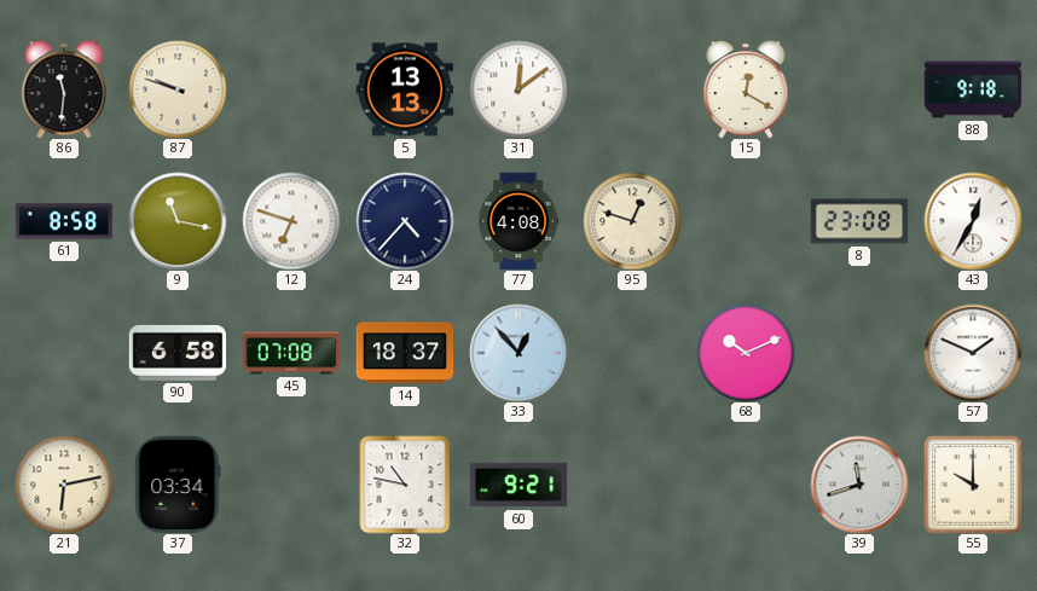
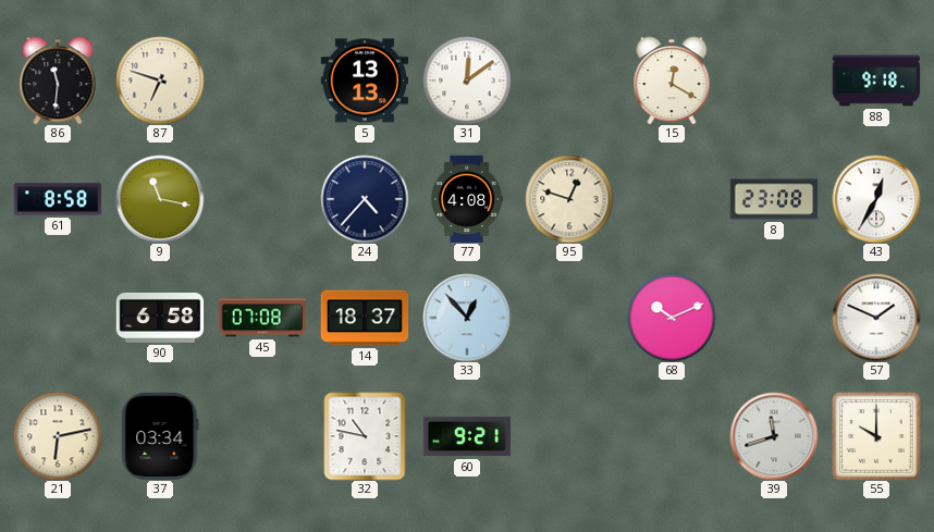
87: 9:48 -> 6:48 (160, 81)
12: 6:48 -> none (291, 221)
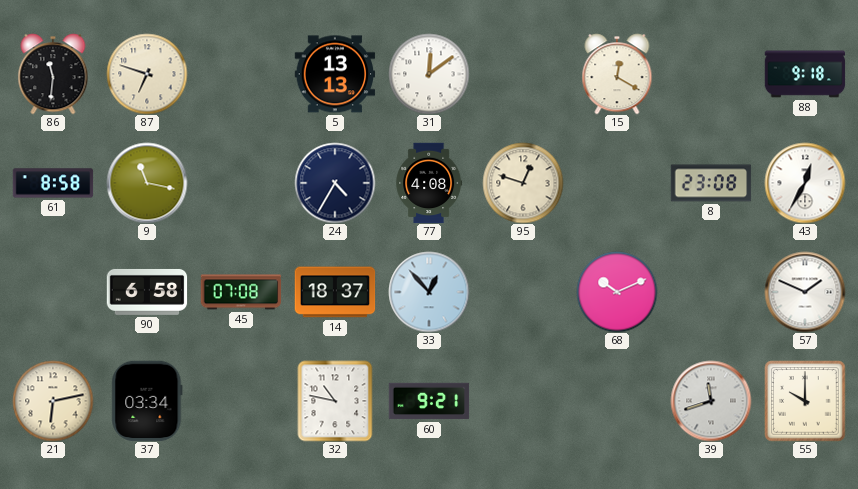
24: 4:37 -> 4:35 (335, 183)
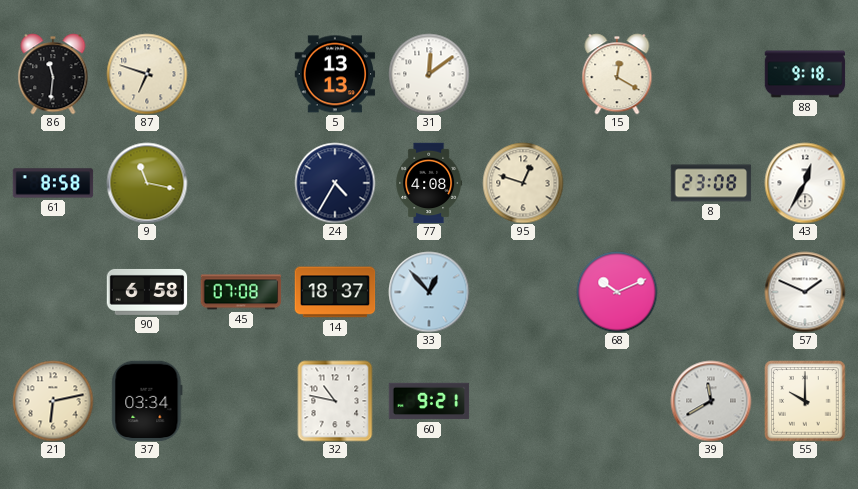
39: 11:42 -> 11:40 (711, 401)
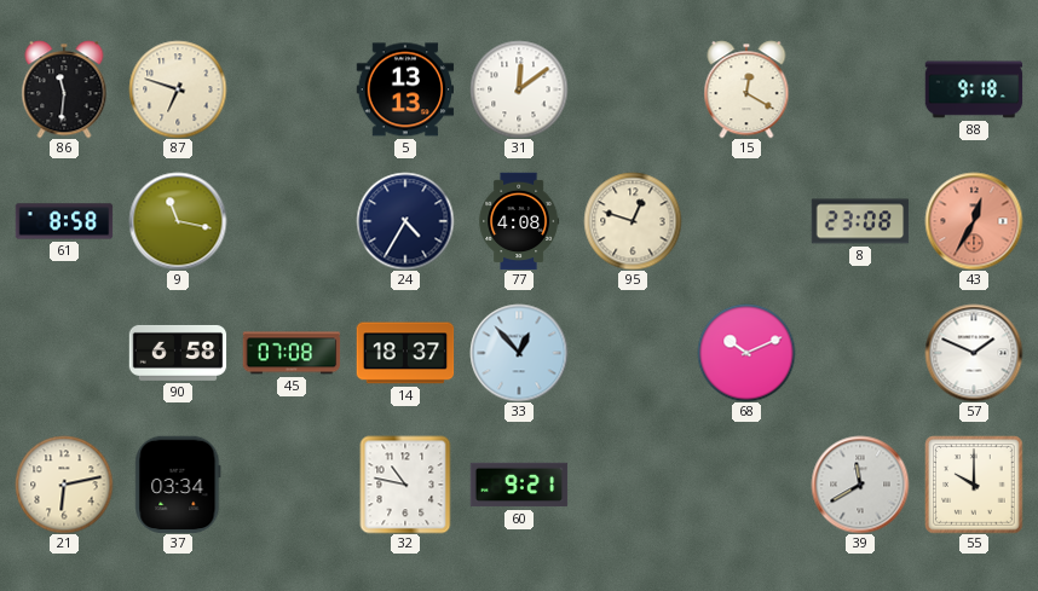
43 dial: white -> salmon (974, 221)
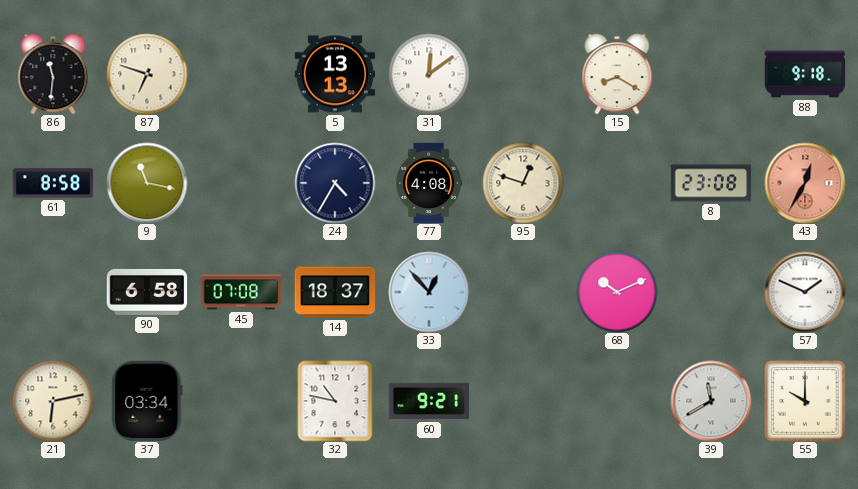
15: 12:20 -> 8:20 (617, 74)
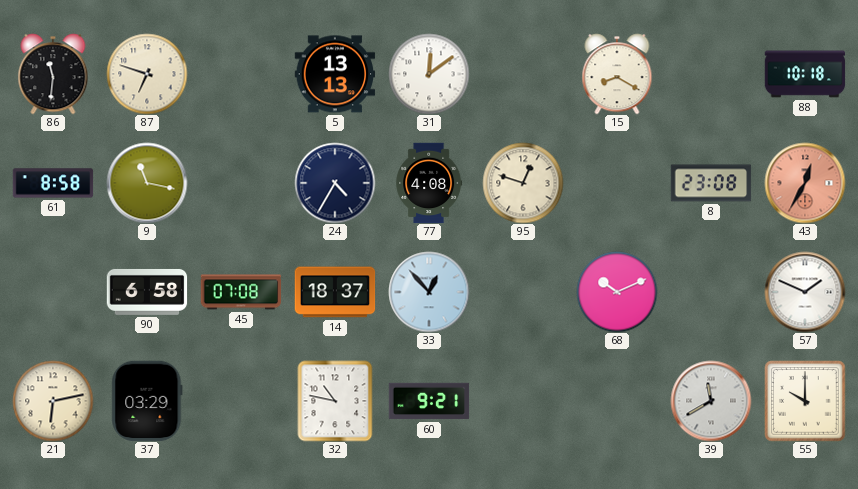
88: 9:18 -> 10:18 (805, 74)
37: 03:34 -> 03:29 (147, 401)
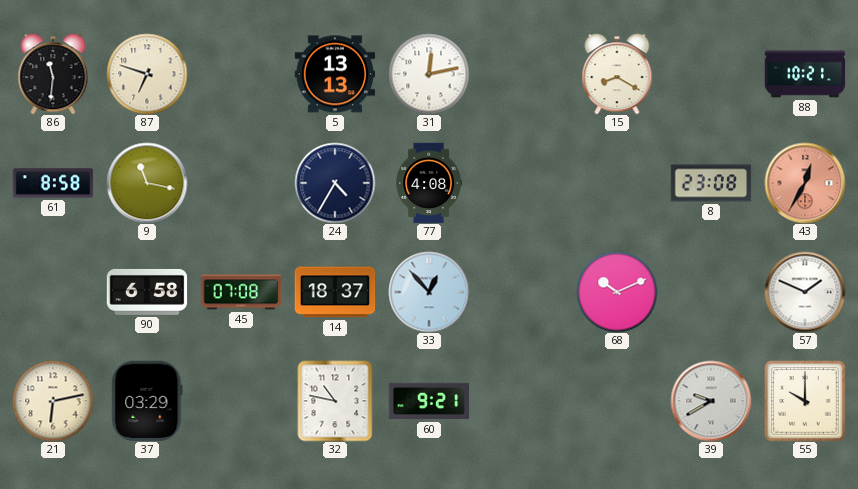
31: 12:09 -> 12:13 (429, 74)
88: 10:18 -> 10:21 (805, 74)
95: 12:48 -> none (523, 183)
39: 11:40 -> 9:40 (711, 401)
